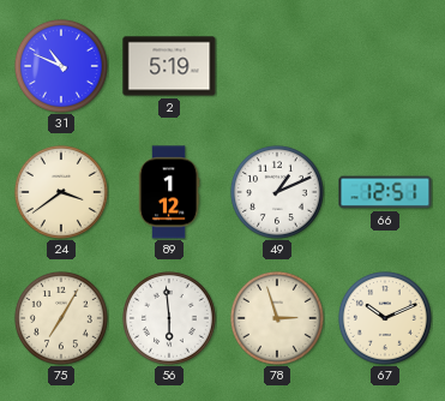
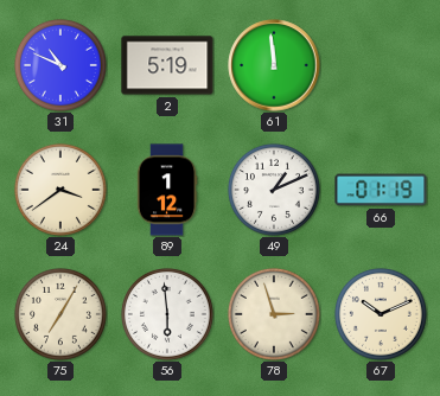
61: none -> 11:59 (274, 65)
66: 12:51 -> 01:19 (381, 190)
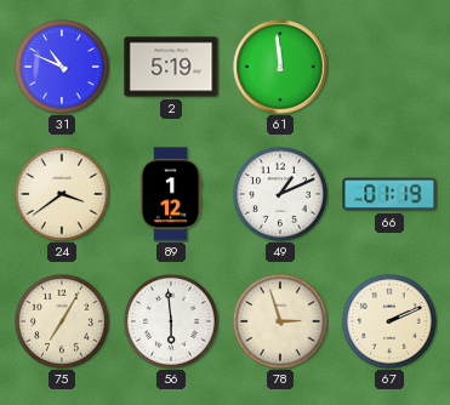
67: 10:11 -> 2:11 (389, 321)
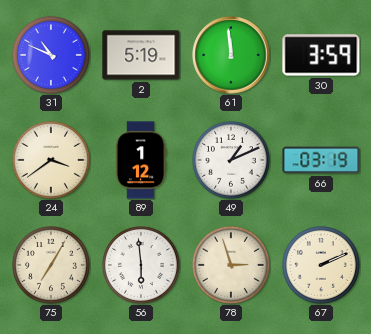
30: none -> 3:59 (321, 55)
66: 01:19 -> 03:19 (321, 160)
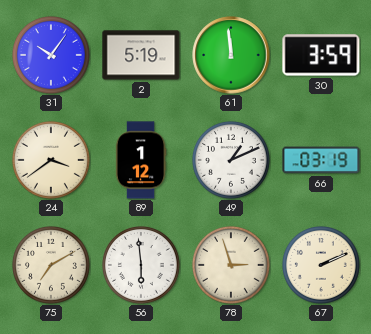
31: 10:49 -> 10:06 (51, 55)
75: 7:05 -> 7:10 (51, 265)
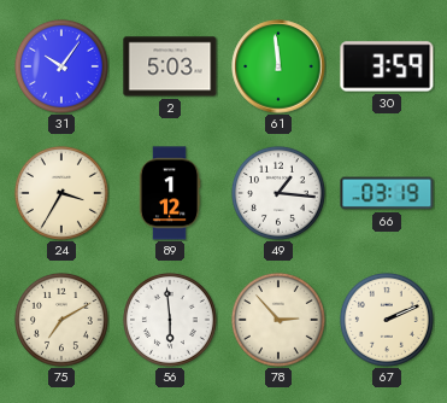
2: 5:19 -> 5:03 (170, 66)
24: 3:39 -> 3:35 (61, 193)
49: 1:11 -> 1:16 (278, 193)
78: 2:57 -> 2:53 (278, 320)
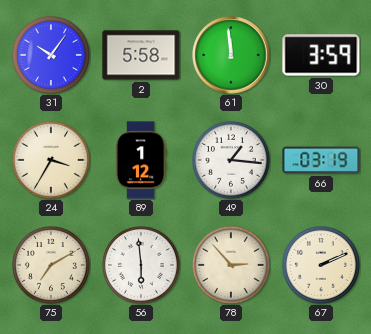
2: 5:03 -> 5:58 (141, 55)
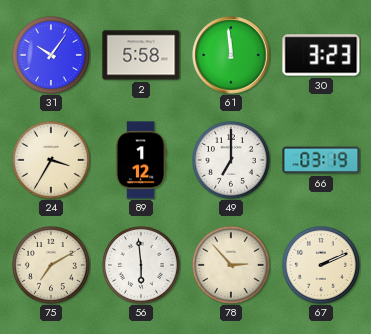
30: 3:59 -> 3:23 (321, 55)
49: 1:16 -> 7:00 (231, 160)
